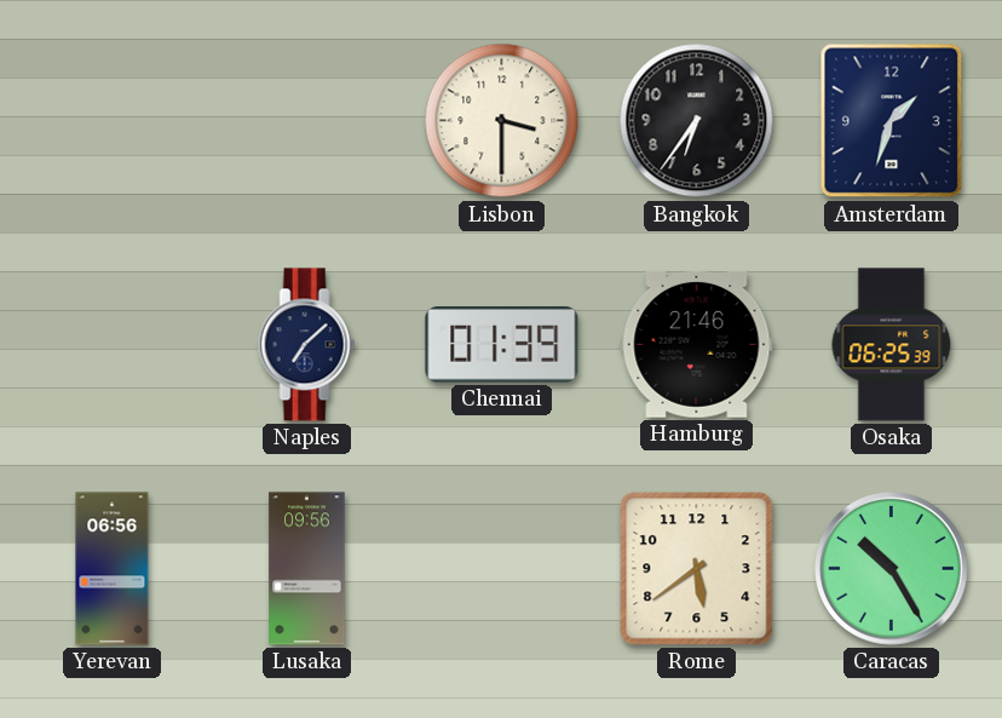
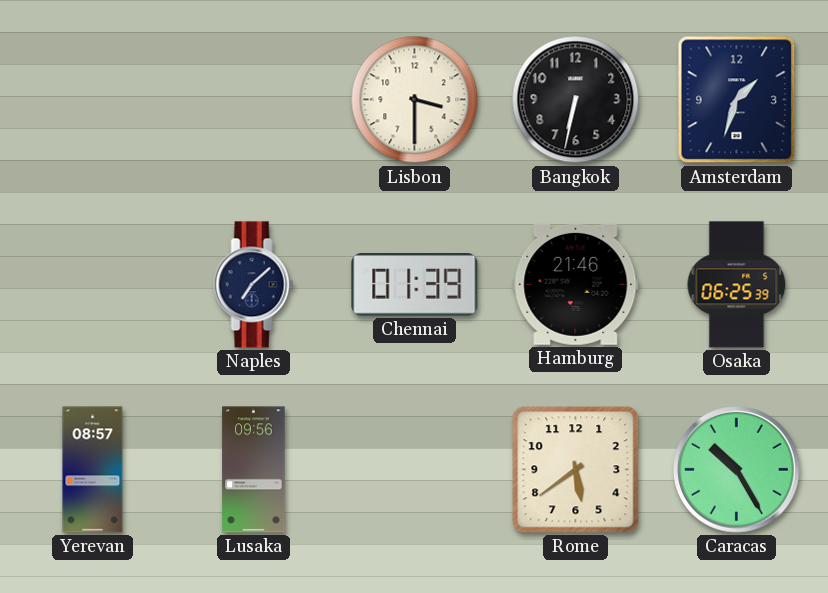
Bangkok: 6:36 -> 6:32 (576, 100)
Yerevan: 06:56 -> 08:57 (93, 470)
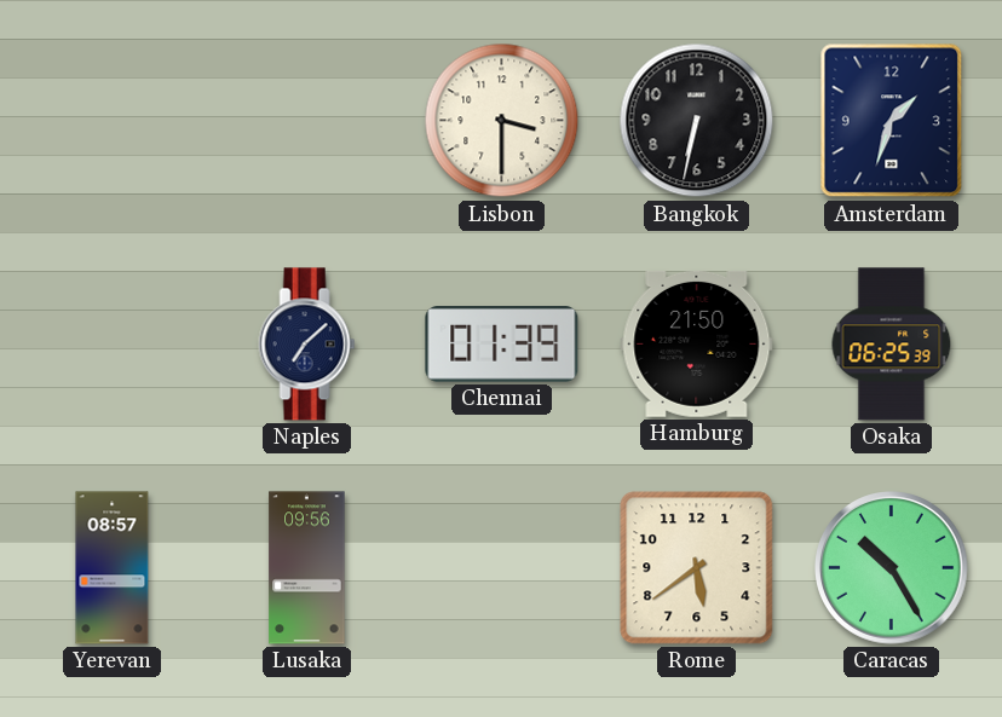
Hamburg: 21:46 -> 21:50 (697, 343)
